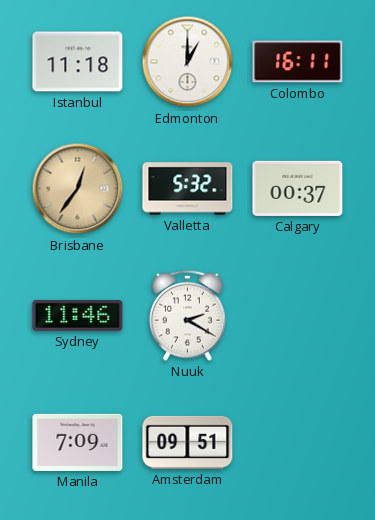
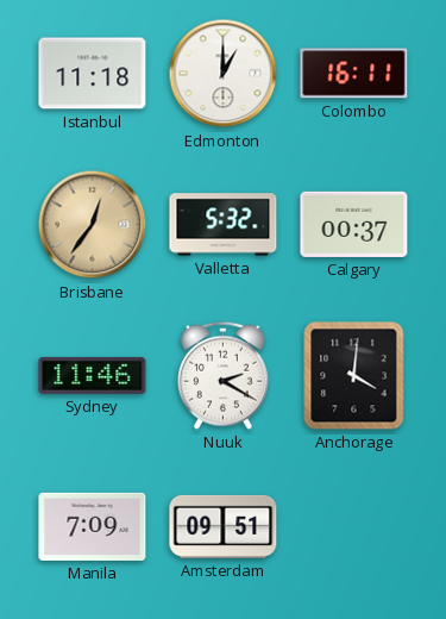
Anchorage: none -> 4:01 (354, 376)
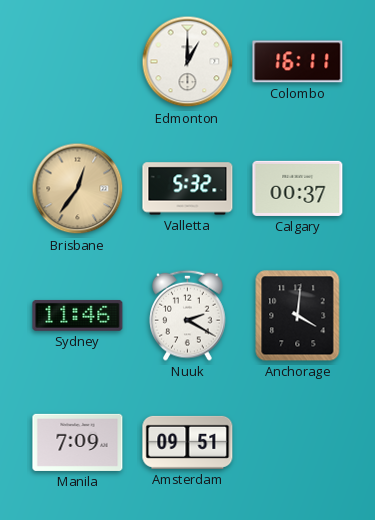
Istanbul: 11:18 -> none (93, 74)
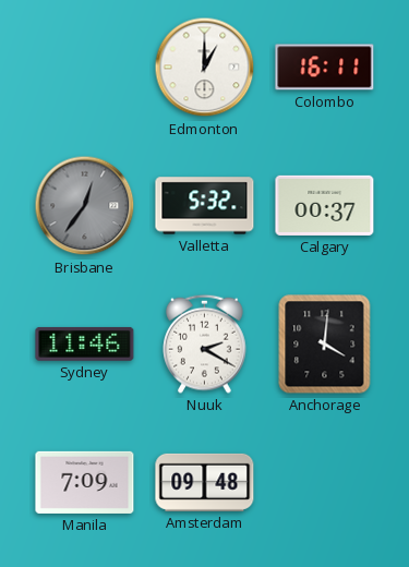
Brisbane dial: champagne -> grey (85, 206)
Amsterdam: 09:51 -> 09:48 (205, 482)
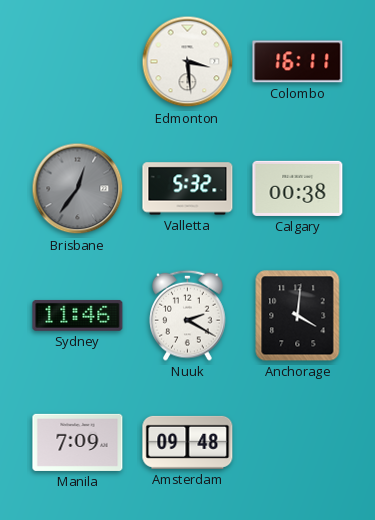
Edmonton: 1:00 -> 3:29 (188, 62)
Calgary: 00:37 -> 00:38 (298, 188)
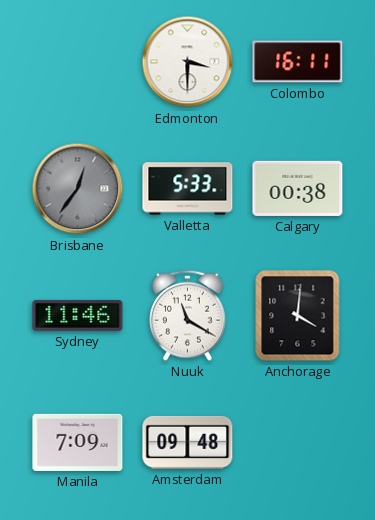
Edmonton: 3:29 -> 3:30 (188, 62)
Valletta: 5:32 -> 5:33 (188, 189)
Nuuk: 2:20 -> 11:20 (188, 315)
